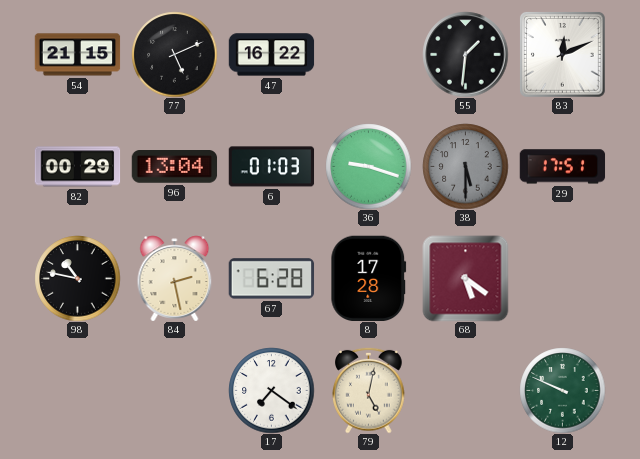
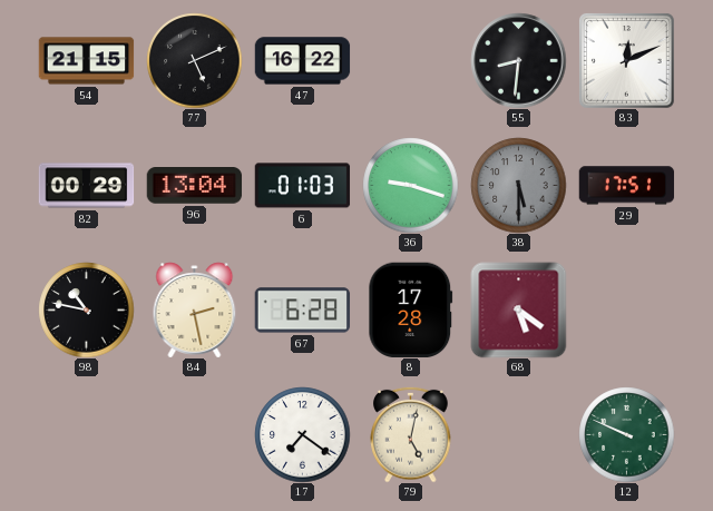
55: 1:31 -> 8:31 (518, 60)
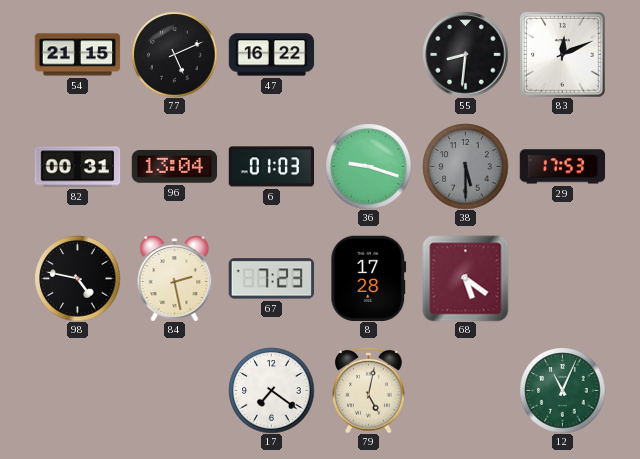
82: 00:29 -> 00:31 (77, 167)
29: 17:51 -> 17:53 (562, 167)
98: 10:47 -> 4:47 (77, 278)
67: 6:28 -> 7:23 (271, 279)
12: 9:49 -> 11:04 (562, 390)
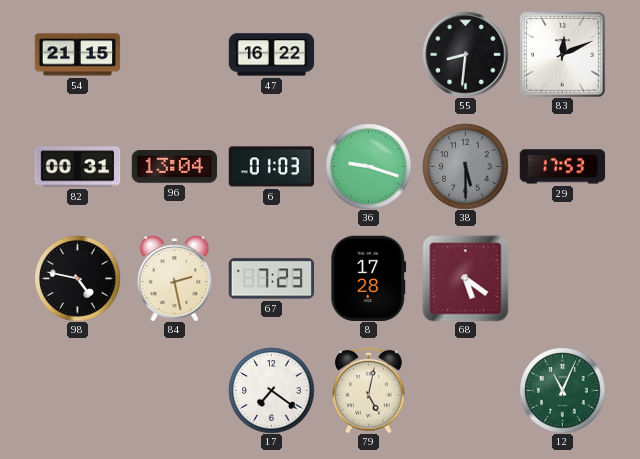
77: 5:11 -> none (174, 54)
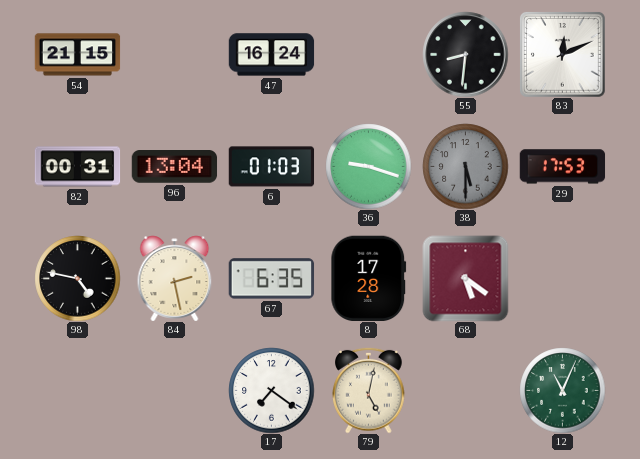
47: 16:22 -> 16:24 (271, 55)
67: 7:23 -> 6:35 (271, 279)
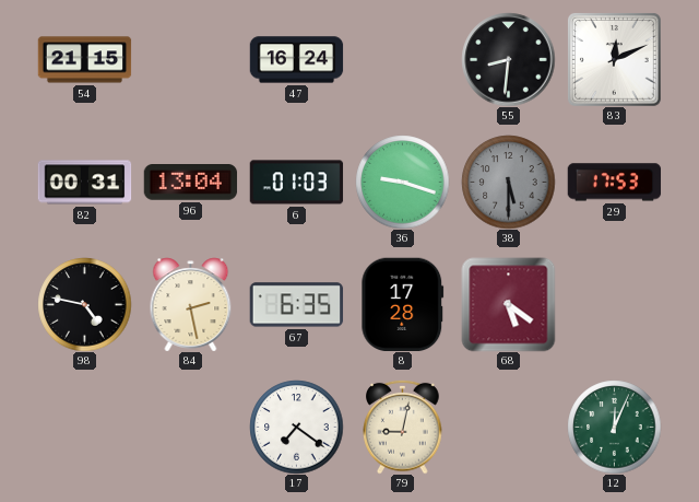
79: 5:02 -> 9:02 (403, 427)
12: 11:04 -> 12:04 (614, 427)
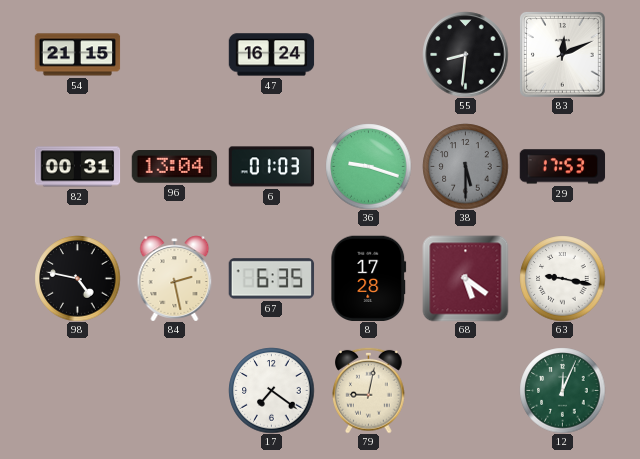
63: none -> 9:17 (562, 278)
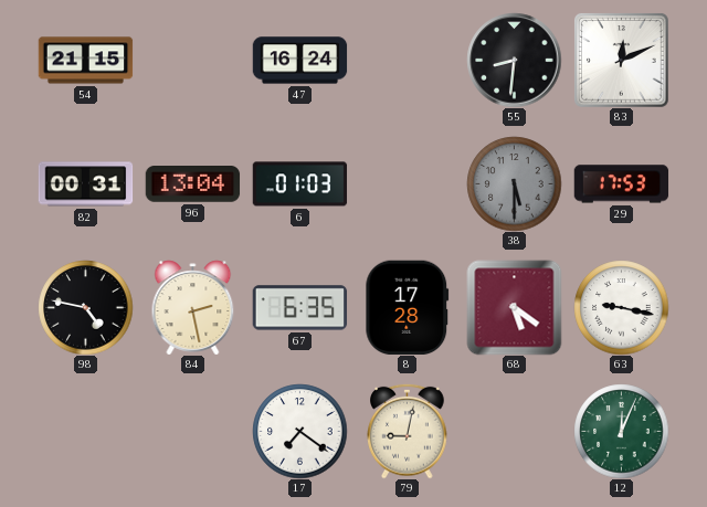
36: 9:18 -> none (368, 166)
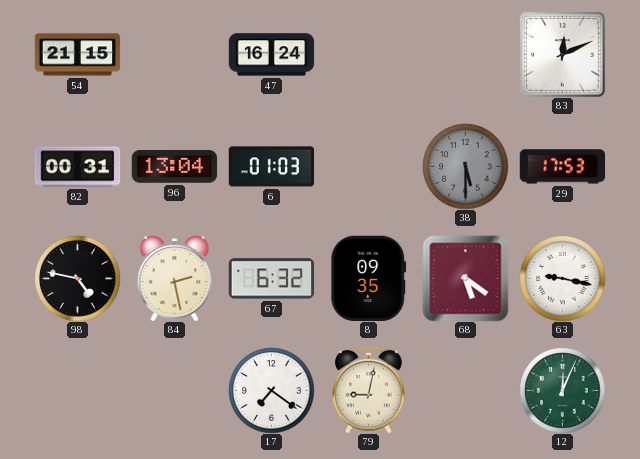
55: 8:31 -> none (514, 60)
67: 6:35 -> 6:32 (271, 279)
8: 17:28 -> 09:35 (369, 278)
